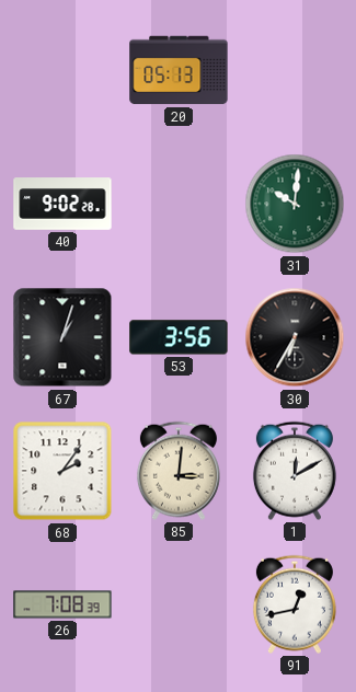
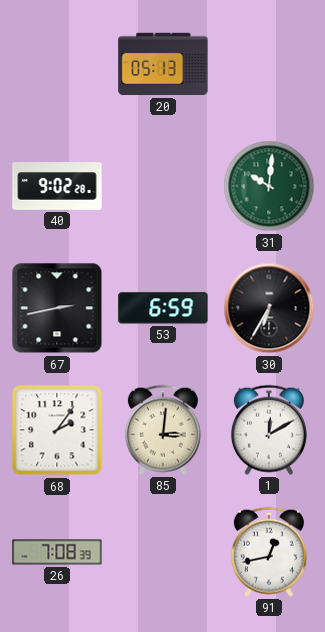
67: 1:03 -> 2:43 (57, 308)
53: 3:56 -> 6:59 (163, 308)
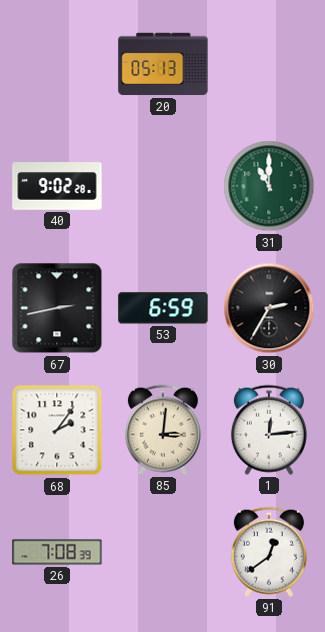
31: 10:01 -> 11:00 (269, 186)
30: 6:35 -> 2:35 (269, 308)
1: 12:10 -> 12:14 (269, 430)
91: 12:43 -> 12:39 (269, 552)
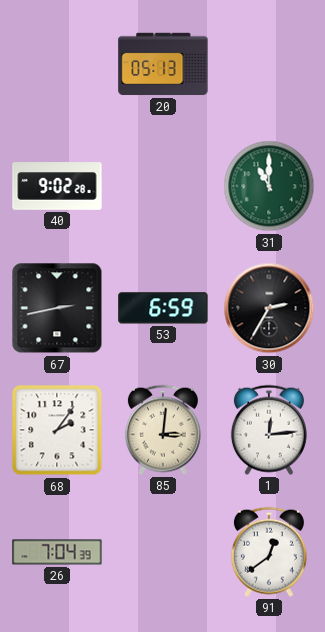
26: 7:08 -> 7:04 (57, 552)
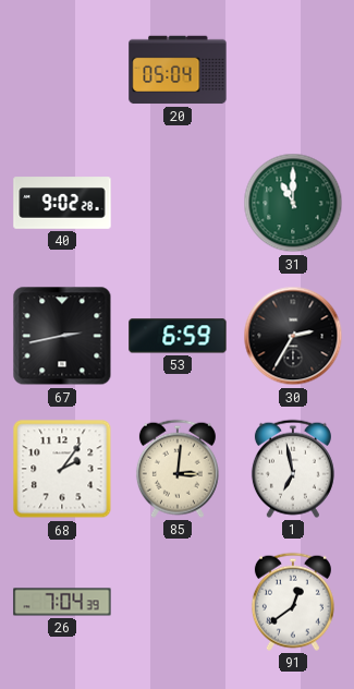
20: 05:13 -> 05:04 (178, 70)
1: 12:14 -> 6:58 (293, 469)
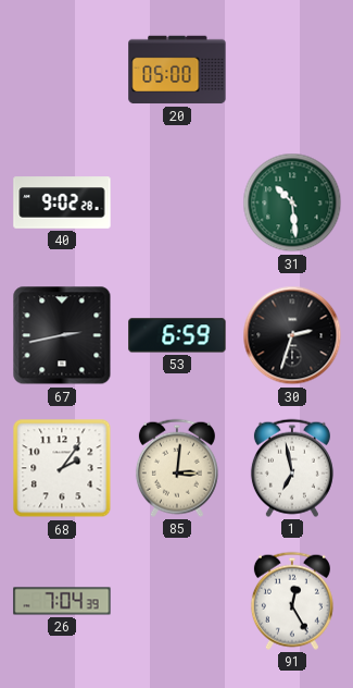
20: 05:04 -> 05:00 (177, 70)
31: 11:00 -> 10:29 (292, 202)
30: 2:35 -> 2:33 (292, 335)
91: 12:39 -> 12:25 (292, 601)
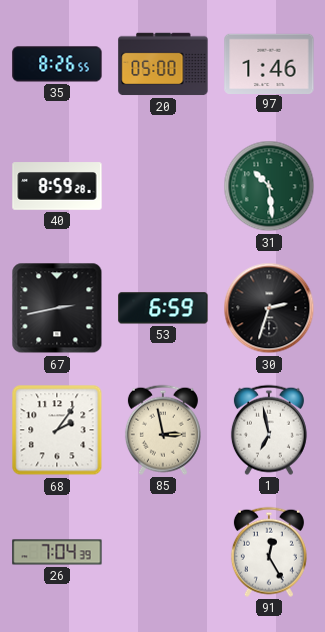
35: none -> 8:26 (57, 64)
97: none -> 1:46 (269, 63)
40: 9:02 -> 8:59 (57, 186)
85: 3:01 -> 2:58 (163, 430)
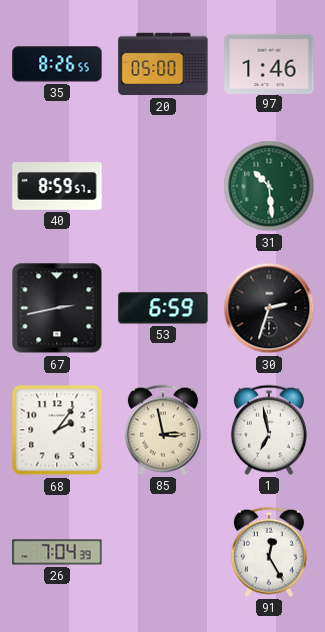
40: 8:59:28 -> 8:59:57 (57, 186)
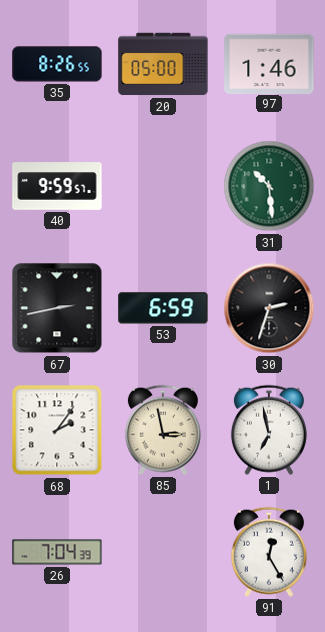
40: 8:59 -> 9:59 (57, 186)
